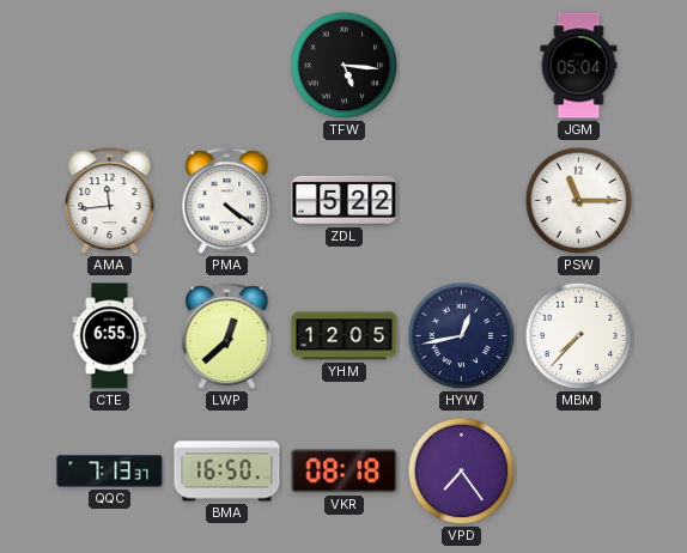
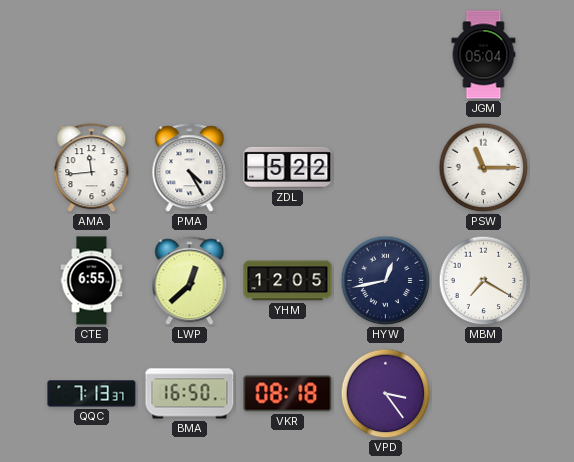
TFW: 5:16 -> none (345, 66)
PMA: 4:21 -> 4:25 (190, 168)
MBM: 7:37 -> 7:20 (484, 281)
VPD: 7:24 -> 3:24 (386, 394)
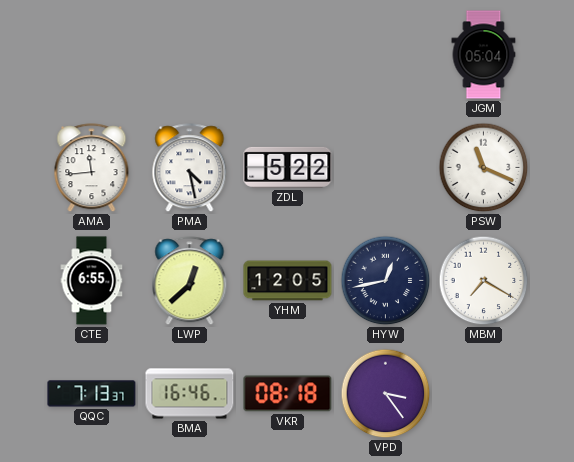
PMA: 4:25 -> 4:28 (190, 168)
PSW: 11:15 -> 11:19 (484, 168)
BMA: 16:50 -> 16:46 (190, 394)
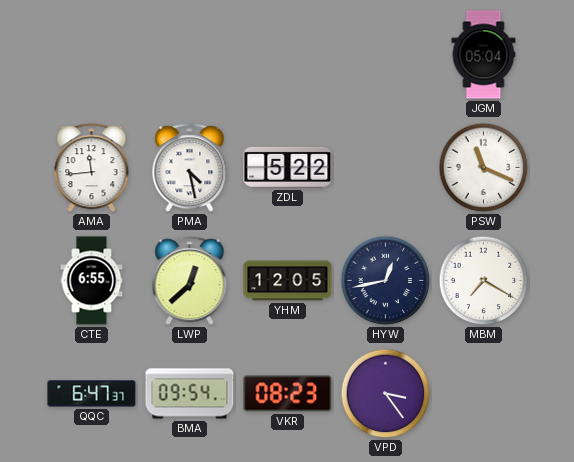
QQC: 7:13 -> 6:47 (92, 394)
BMA: 16:46 -> 09:54 (190, 394)
VKR: 08:18 -> 08:23 (288, 394)
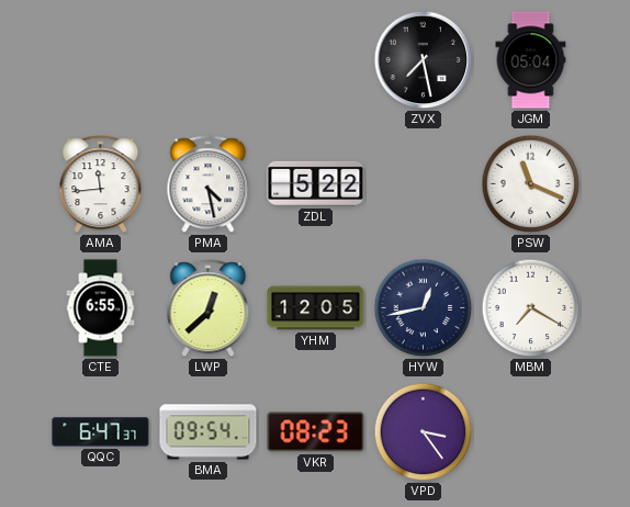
ZVX: none -> 7:28 (424, 60)
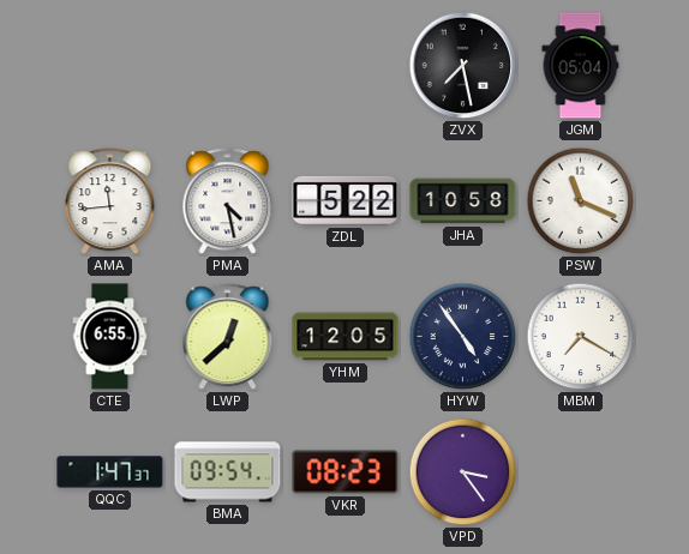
JHA: none -> 10:58 (463, 201)
HYW: 12:43 -> 4:54 (463, 337)
QQC: 6:47 -> 1:47 (110, 472)
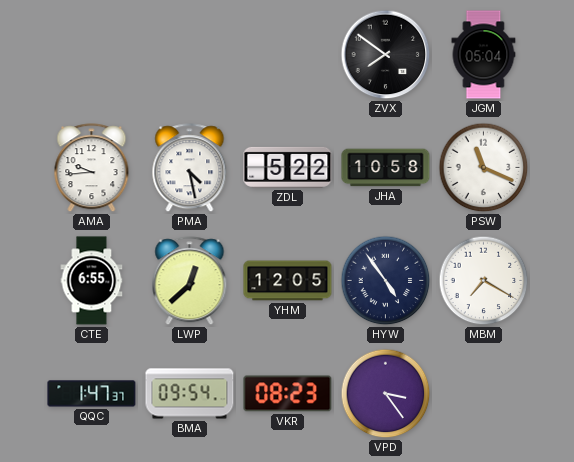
ZVX: 7:28 -> 7:51 (386, 55)
AMA: 11:44 -> 9:44 (92, 168)
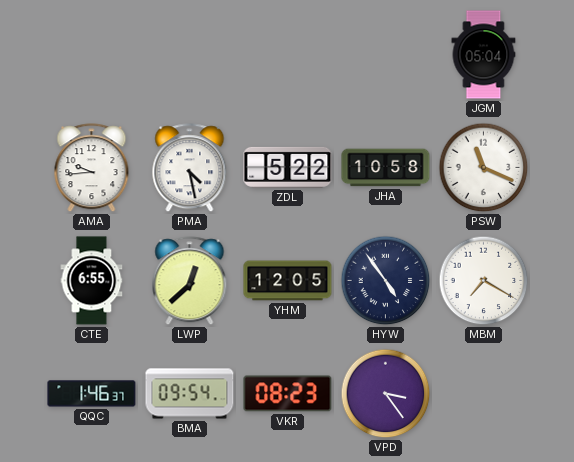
ZVX: 7:51 -> none (386, 55)
QQC: 1:47 -> 1:46 (92, 394)
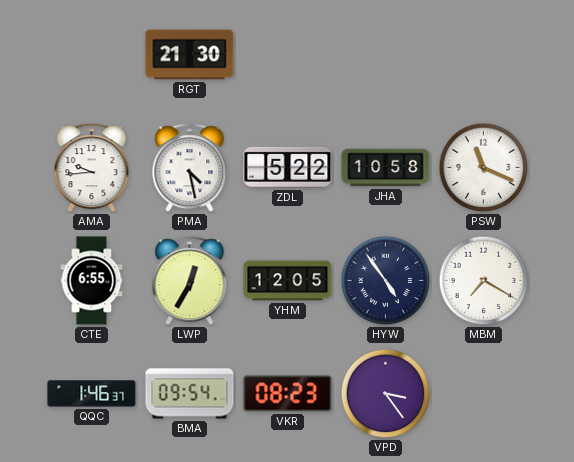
RGT: none -> 21:30 (190, 55)
JGM: 05:04 -> none (484, 55)
LWP: 12:38 -> 12:35 (190, 281)
